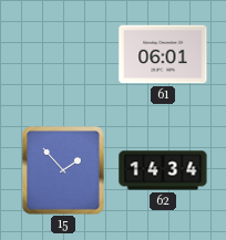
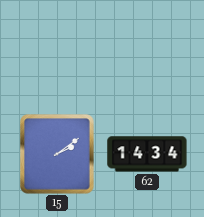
61: 06:01 -> none (163, 54)
15: 1:53 -> 2:09 (57, 154)
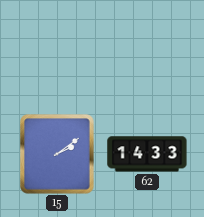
62: 14:34 -> 14:33 (147, 154)
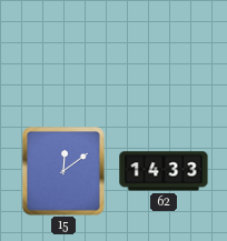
15: 2:09 -> 12:09 (63, 171)
